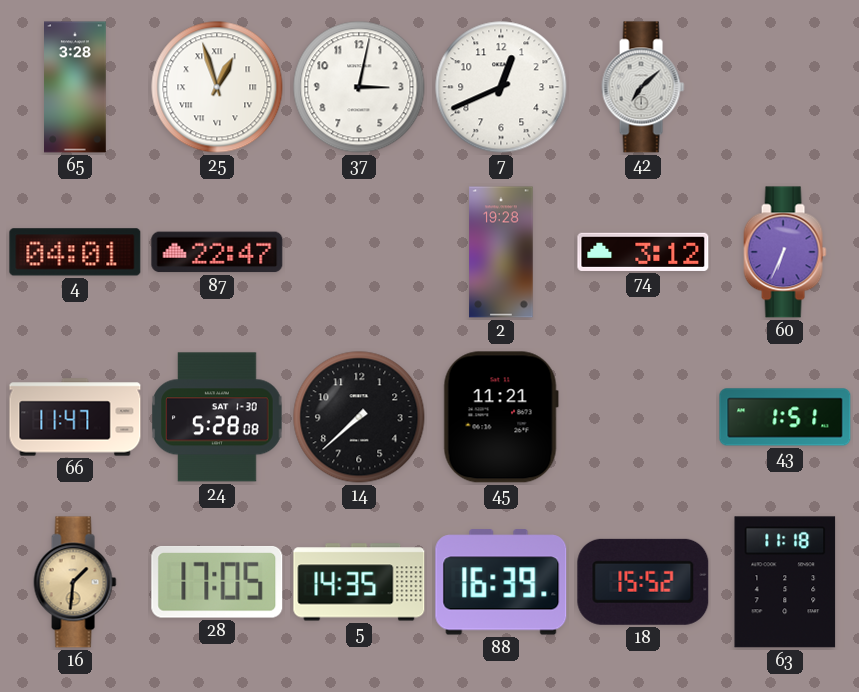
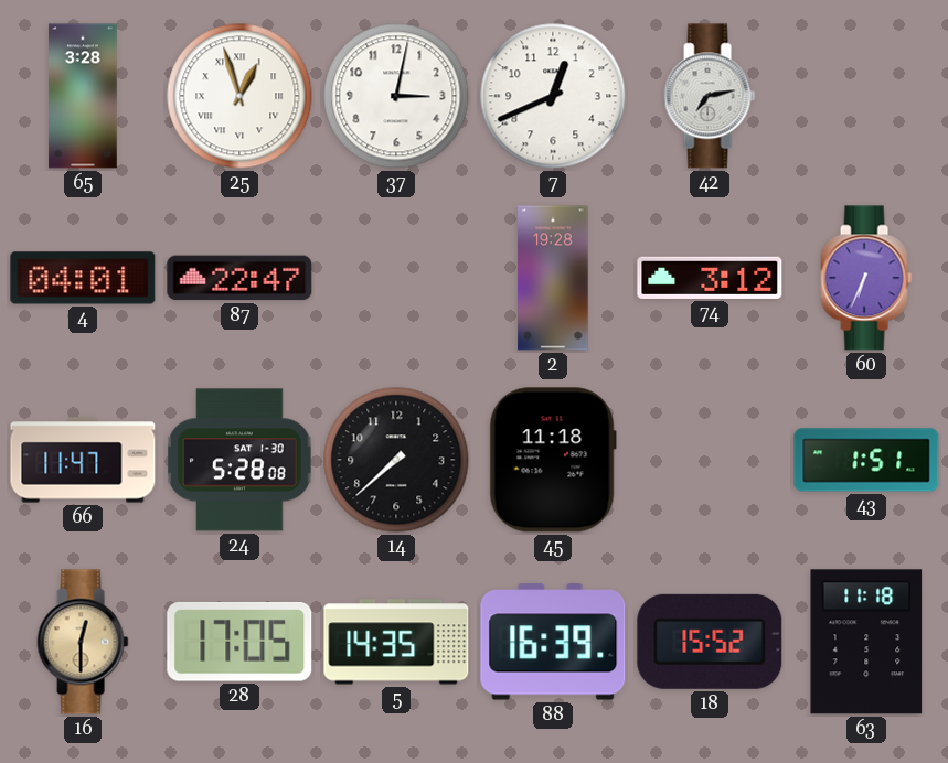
42: 7:08 -> 7:13 (710, 96)
45: 11:21 -> 11:18 (553, 460)
16: 1:31 -> 12:30 (83, 642)
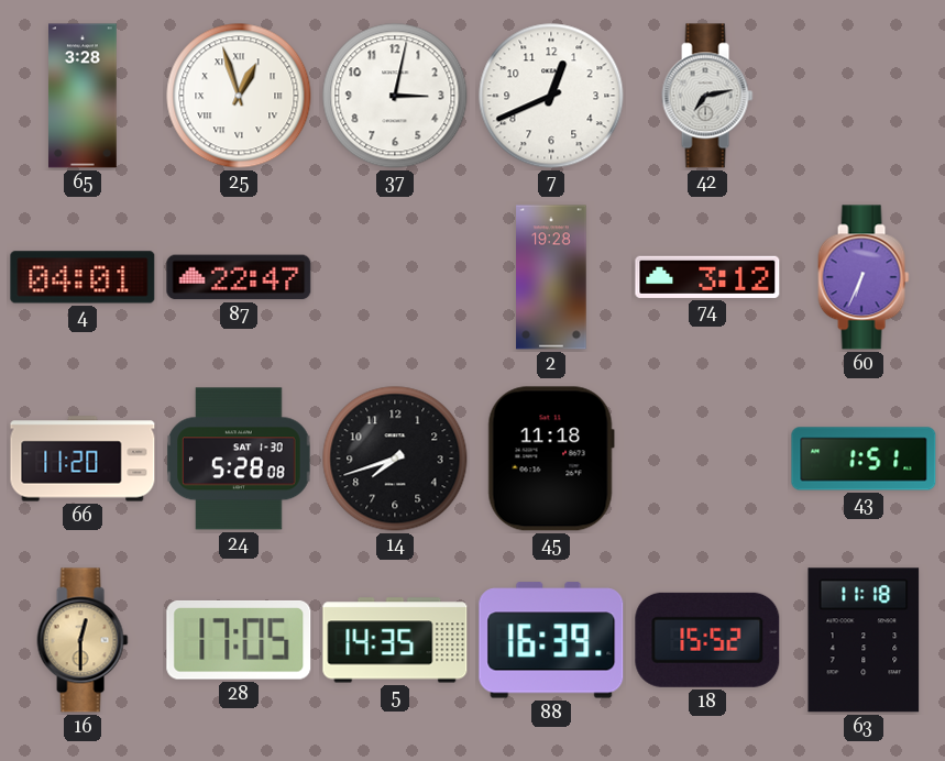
66: 11:47 -> 11:20 (83, 459)
14: 7:38 -> 7:42 (395, 459)
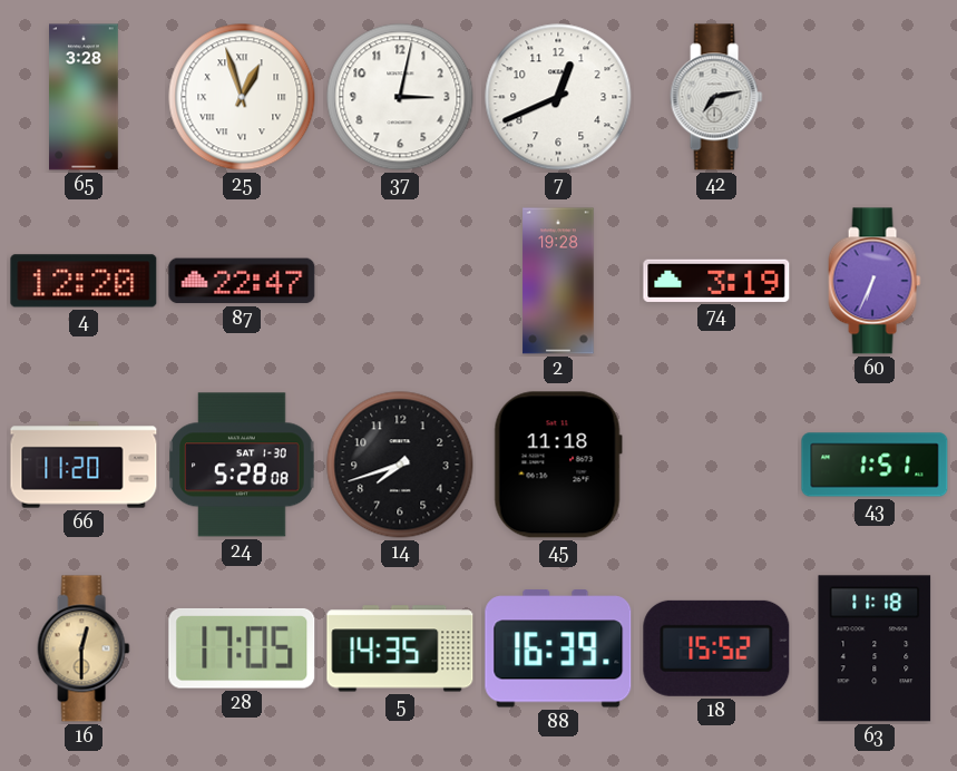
4: 04:01 -> 12:20 (84, 281)
74: 3:12 -> 3:19 (716, 281)
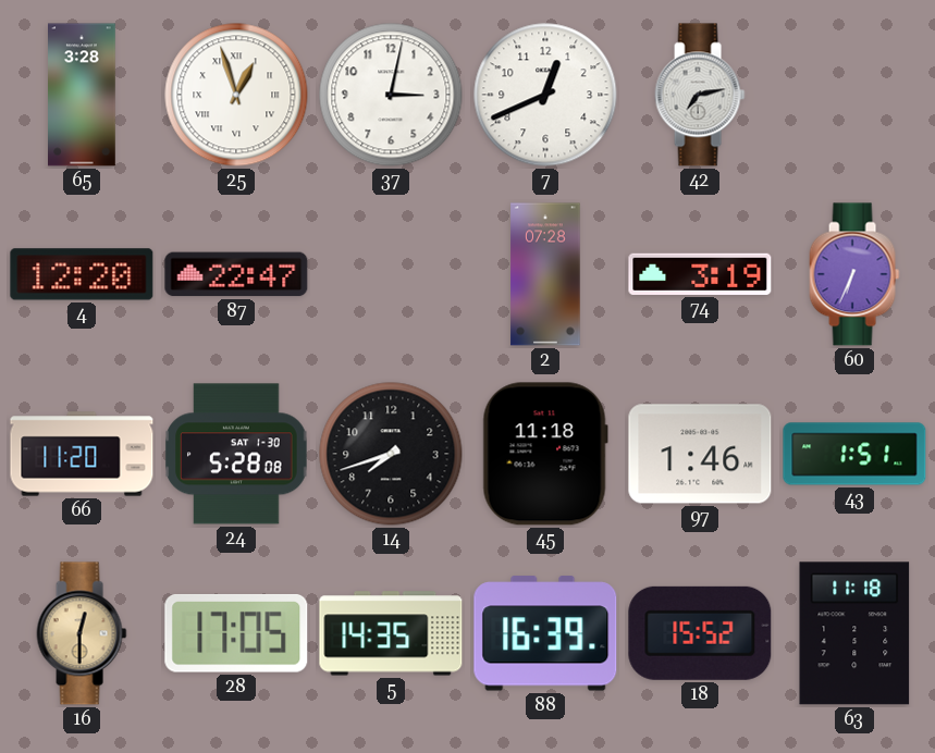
2: 19:28 -> 07:28 (545, 274)
97: none -> 1:46 (700, 454)
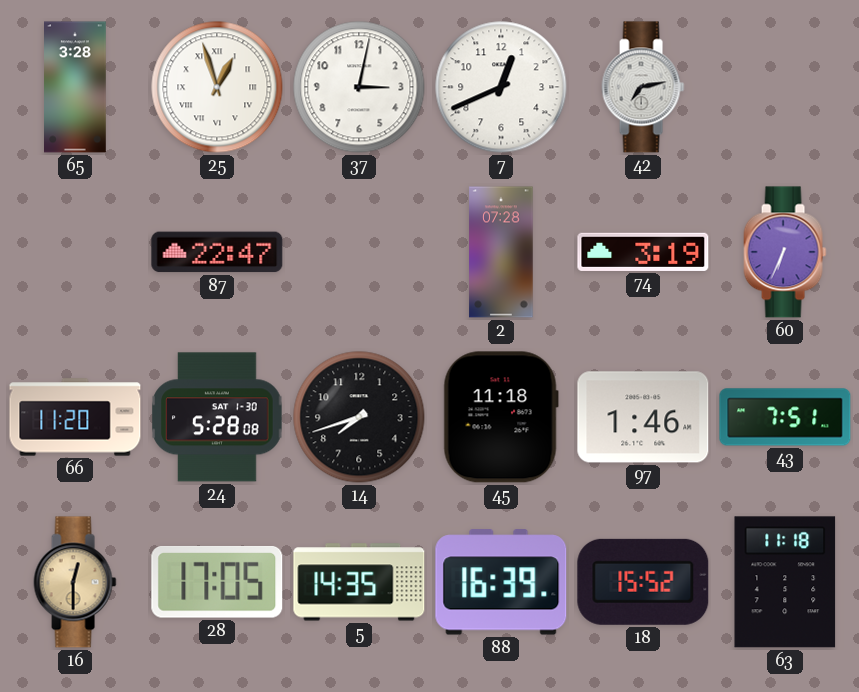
4: 12:20 -> none (82, 274)
43: 1:51 -> 7:51 (785, 417)
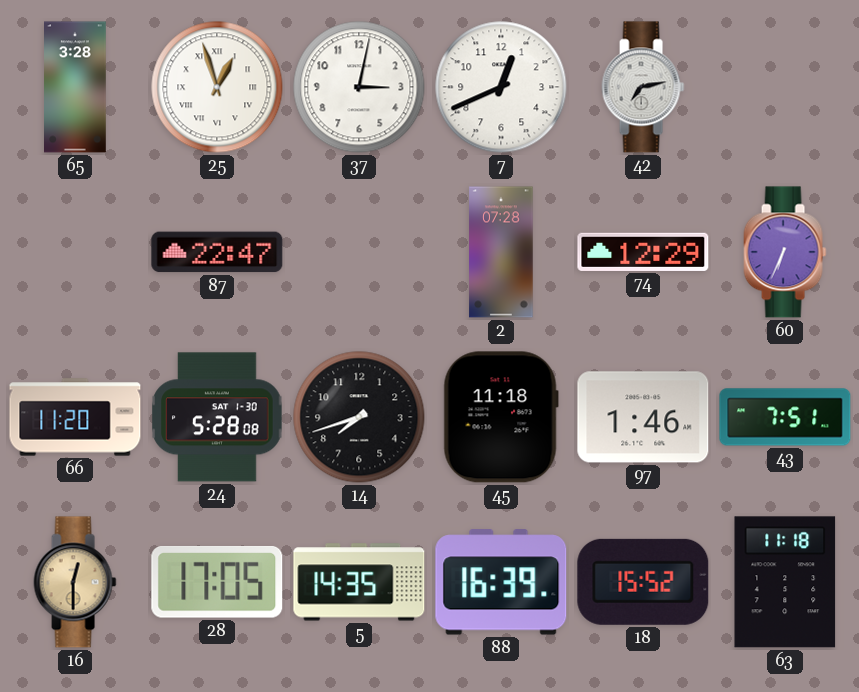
74: 3:19 -> 12:29 (643, 252)
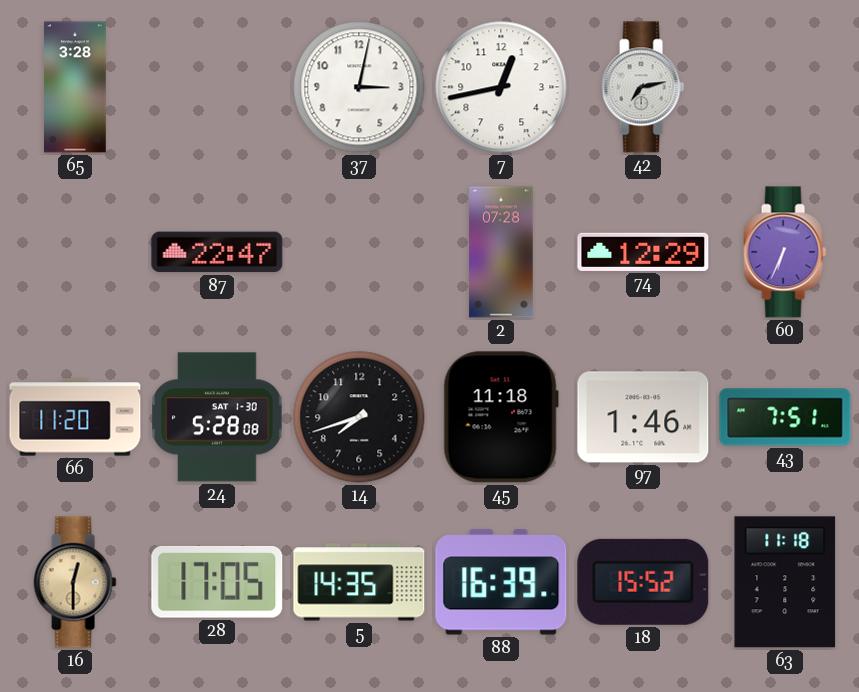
25: 12:57 -> none (217, 87)
7: 12:41 -> 12:43 (501, 87)
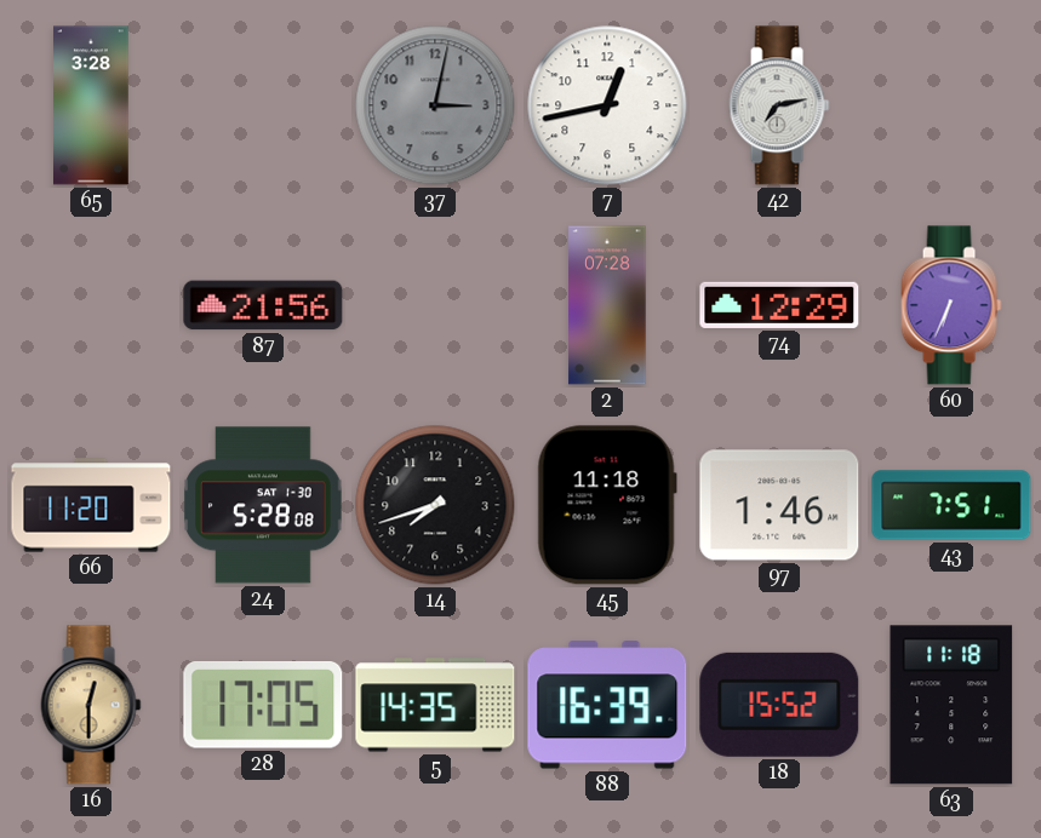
37 dial: white -> grey (435, 105)
87: 22:47 -> 21:56 (263, 305)
